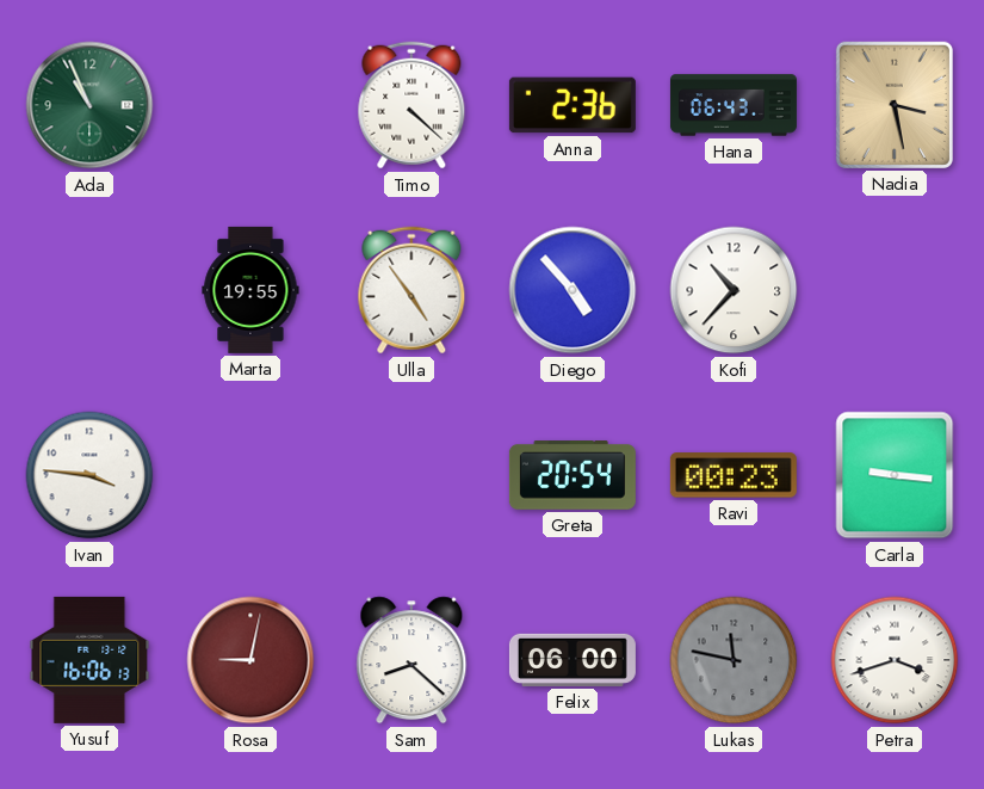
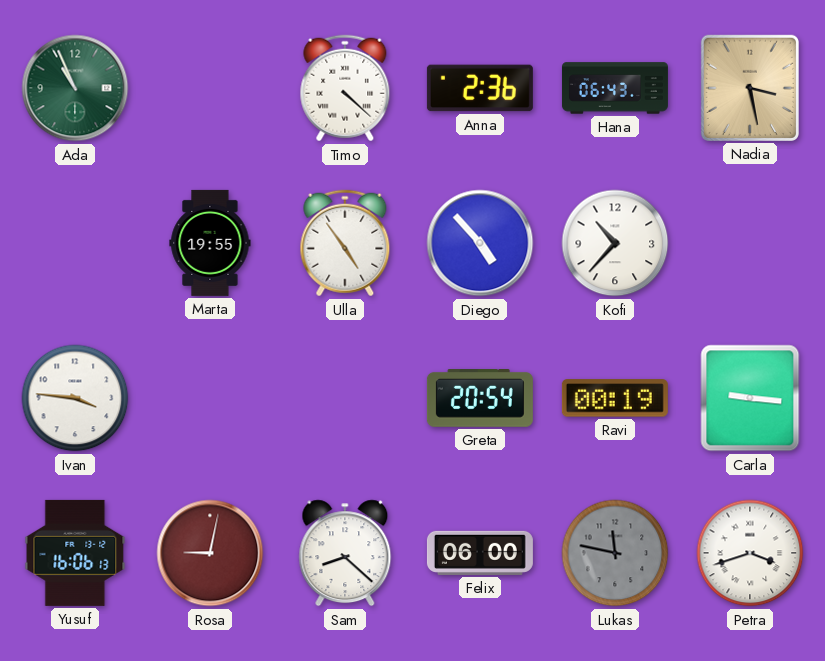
Ravi: 00:23 -> 00:19 (615, 398)
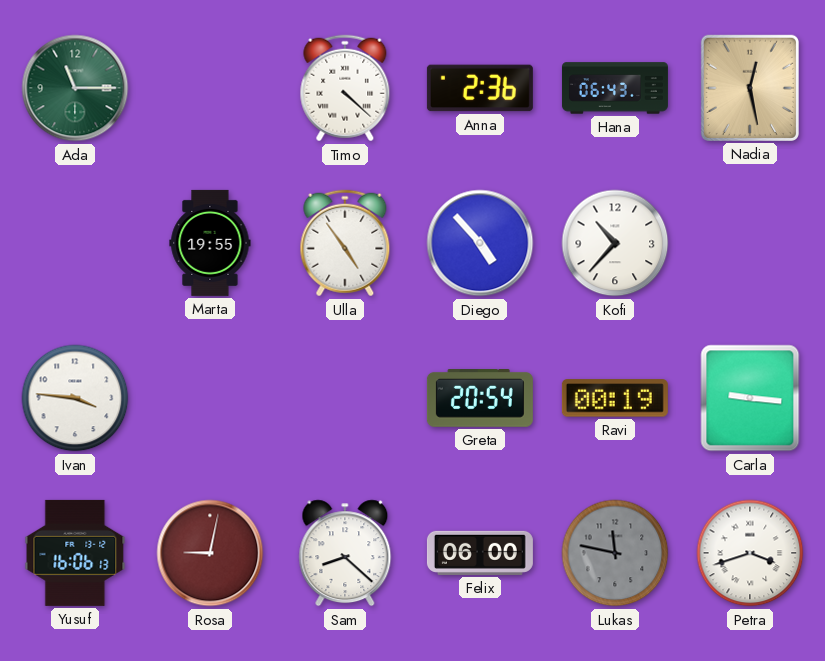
Ada: 10:56 -> 11:15 (75, 88)
Nadia: 3:28 -> 12:28 (750, 88)
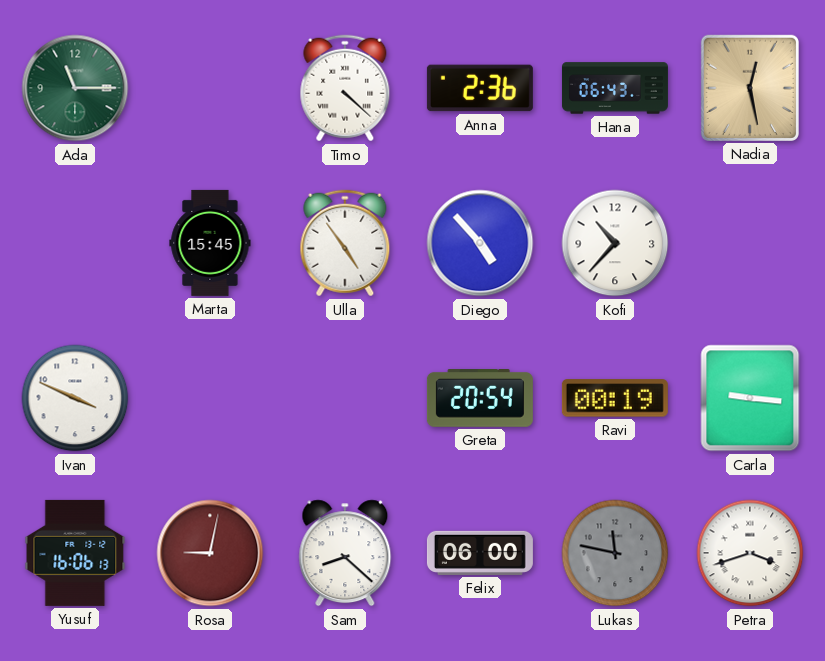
Marta: 19:55 -> 15:45 (210, 243)
Ivan: 3:46 -> 3:49 (75, 398)
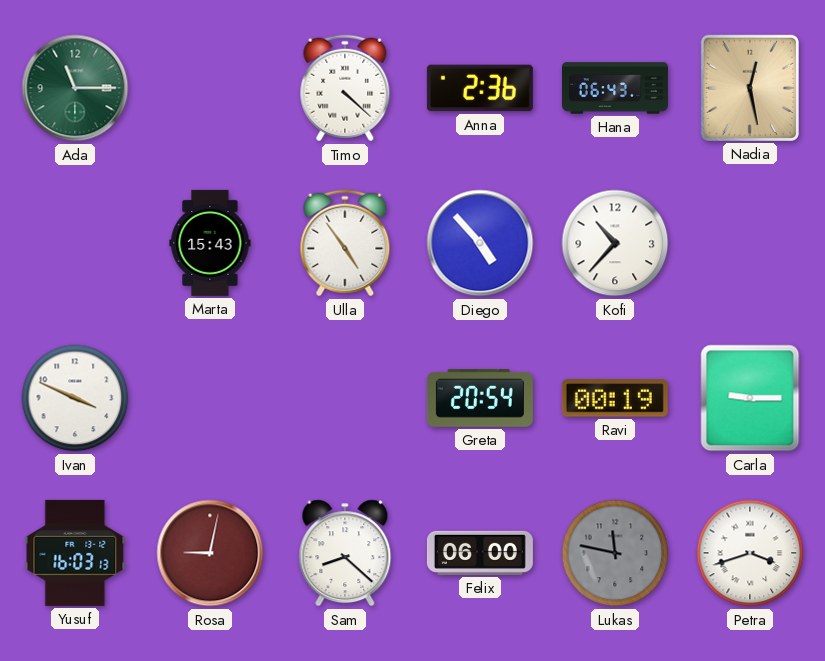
Marta: 15:45 -> 15:43 (210, 243)
Carla: 9:16 -> 9:15 (750, 398)
Yusuf: 16:06 -> 16:03 (75, 553)
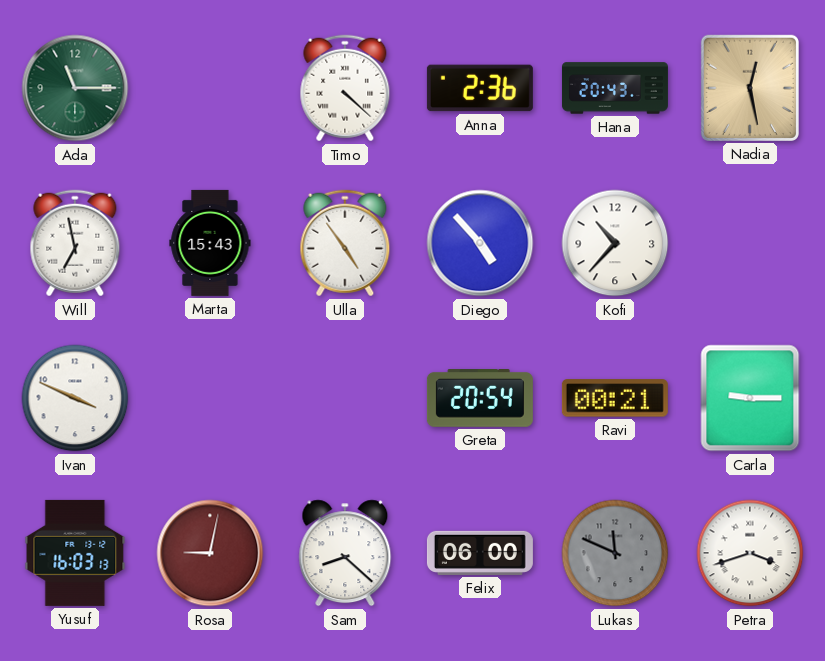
Hana: 06:43 -> 20:43 (615, 88)
Will: none -> 6:58 (75, 243)
Ravi: 00:19 -> 00:21 (615, 398)
Lukas: 11:47 -> 11:49 (615, 553)
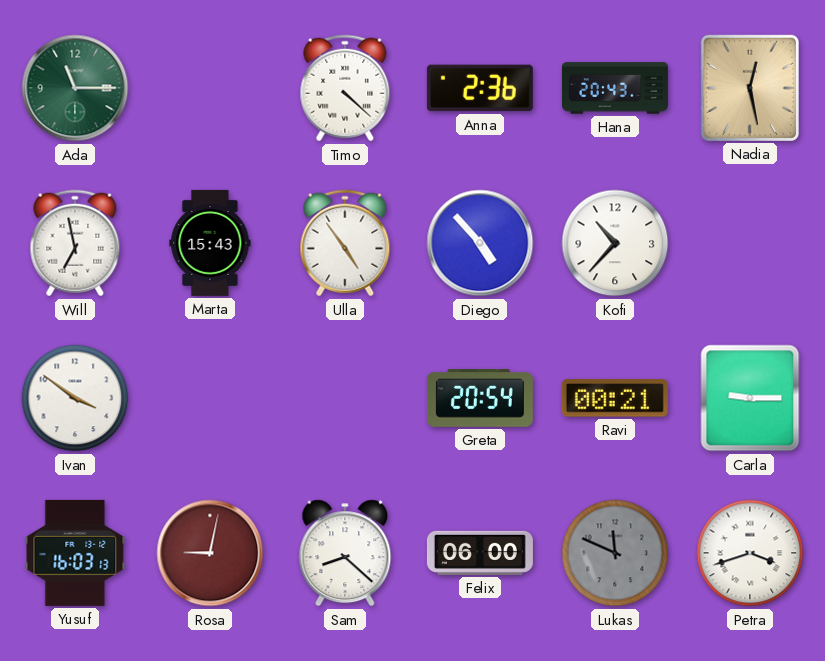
Ivan: 3:49 -> 3:51 (75, 398)
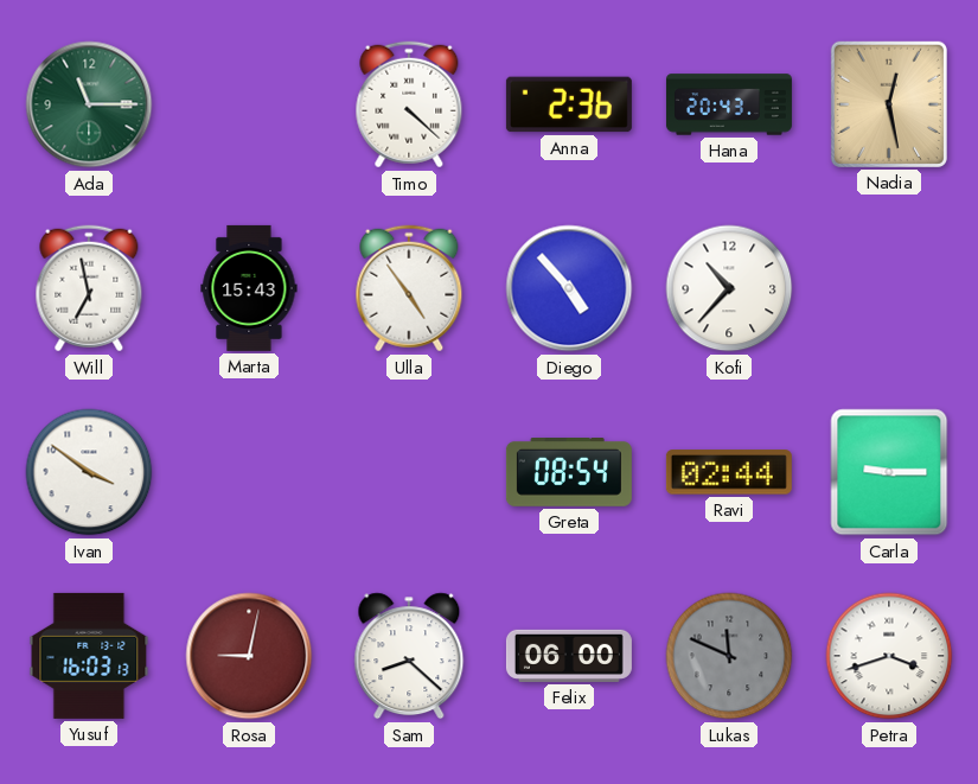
Greta: 20:54 -> 08:54 (569, 473)
Ravi: 00:21 -> 02:44 (729, 472)
